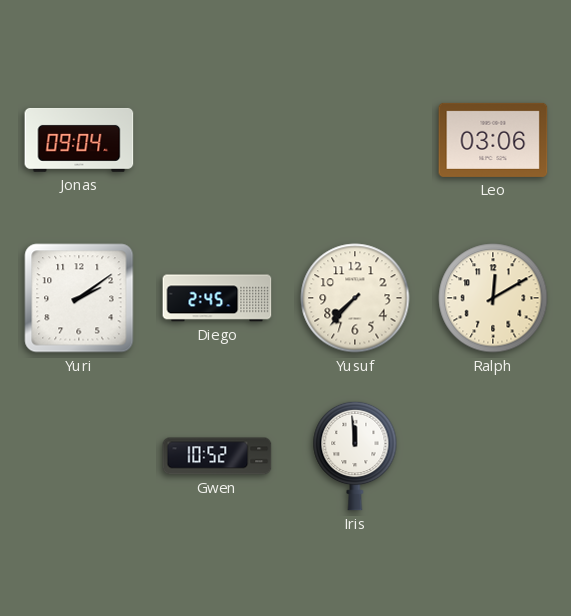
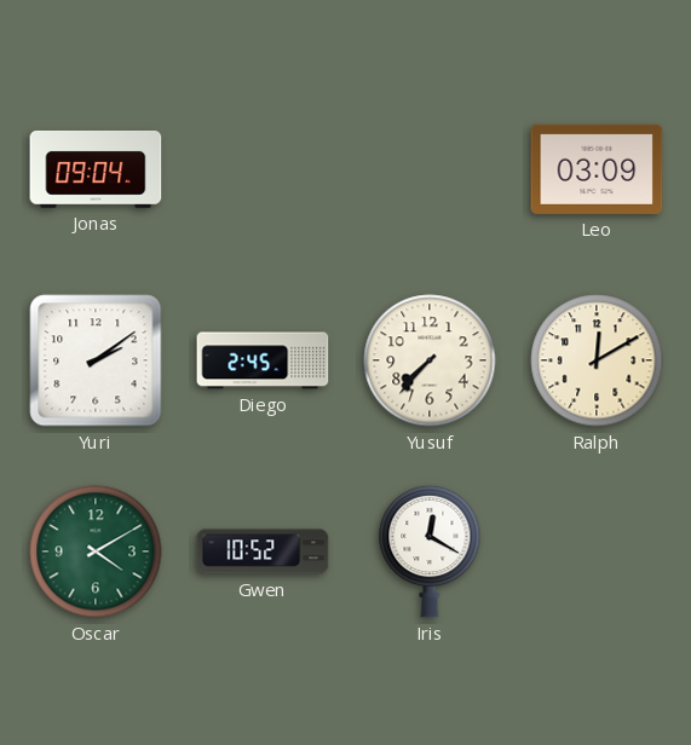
Leo: 03:06 -> 03:09 (597, 169)
Oscar: none -> 4:10 (96, 551)
Iris: 11:59 -> 12:20 (430, 551)
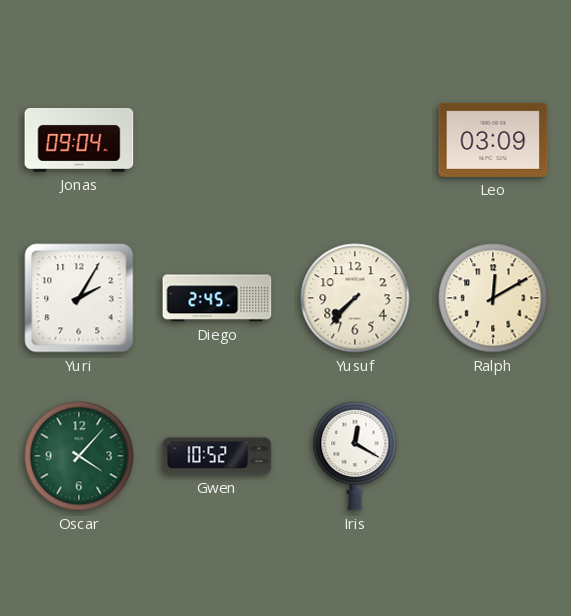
Yuri: 2:09 -> 2:05 (79, 298)
Oscar: 4:10 -> 4:07 (79, 456)
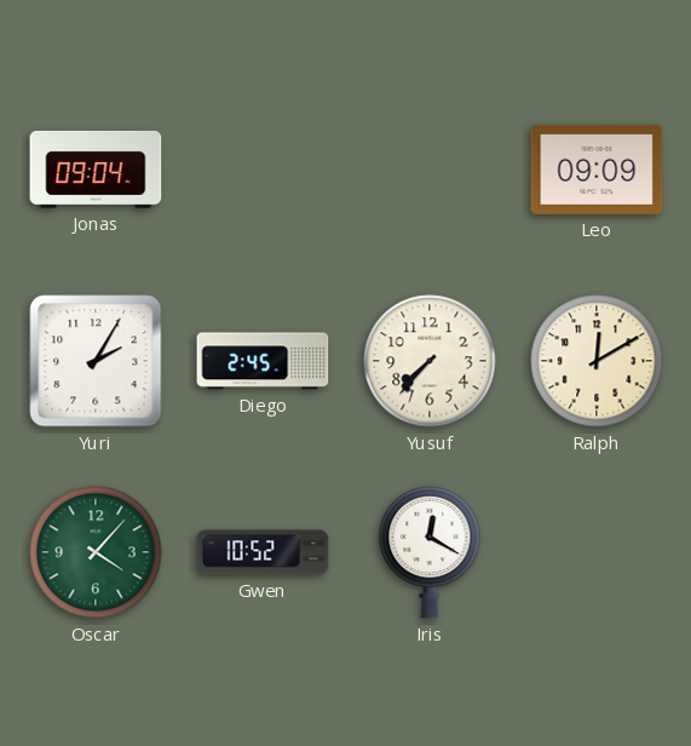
Leo: 03:09 -> 09:09 (597, 170)
